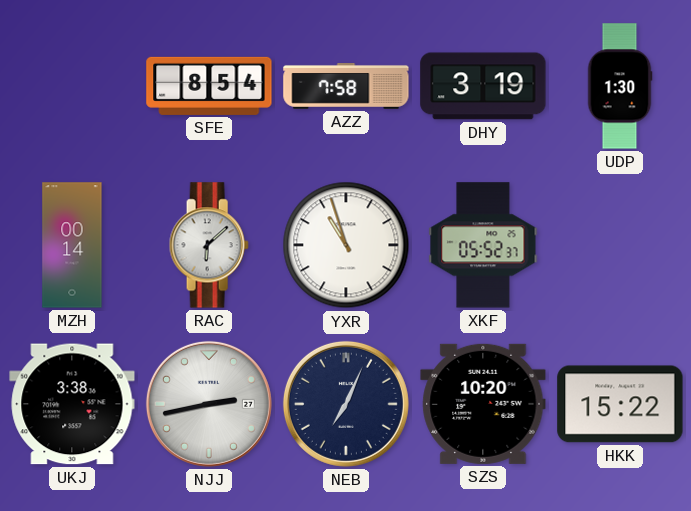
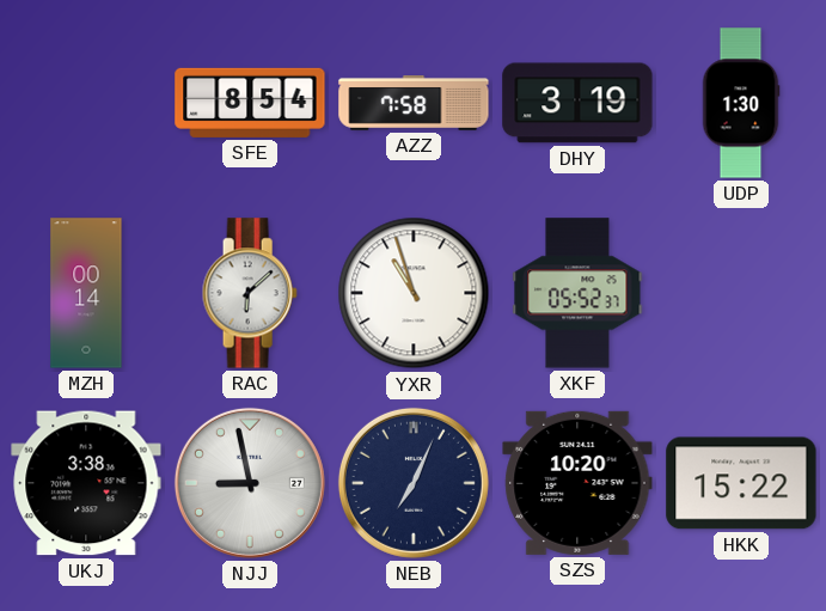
NJJ: 2:43 -> 8:58 (250, 483)
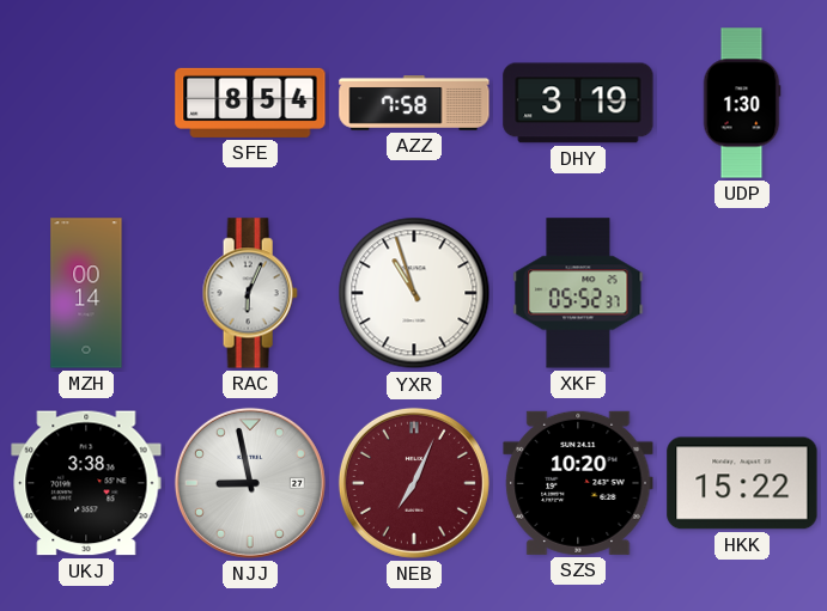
RAC: 6:08 -> 6:04 (250, 293)
NEB dial: navy -> burgundy (414, 483)
